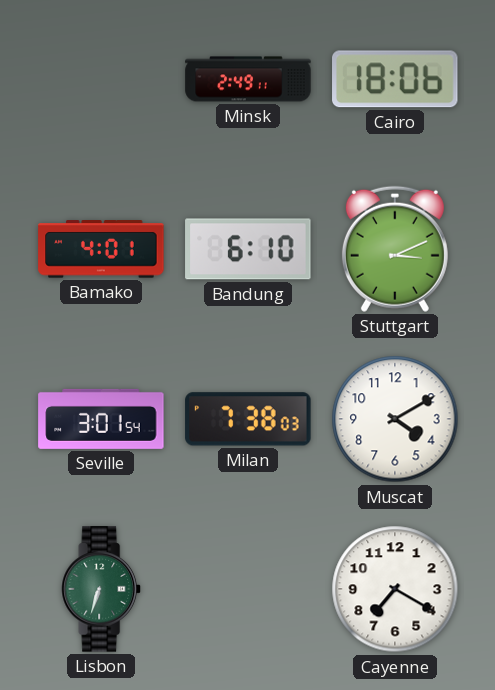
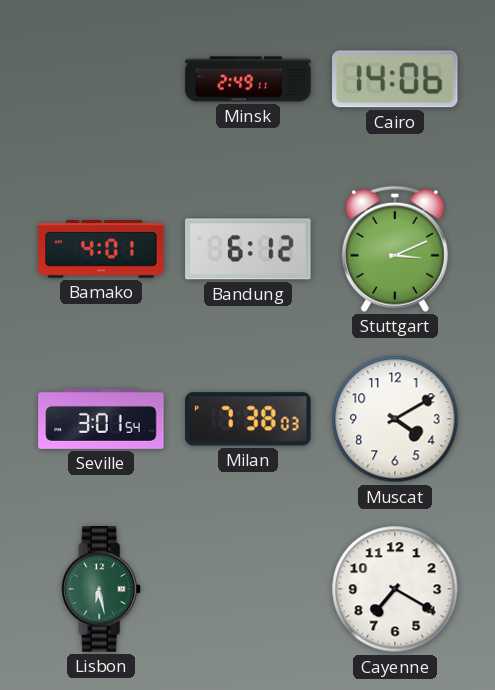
Cairo: 18:06 -> 14:06 (395, 79)
Bandung: 6:10 -> 6:12 (248, 249)
Lisbon: 6:33 -> 6:28 (101, 589)
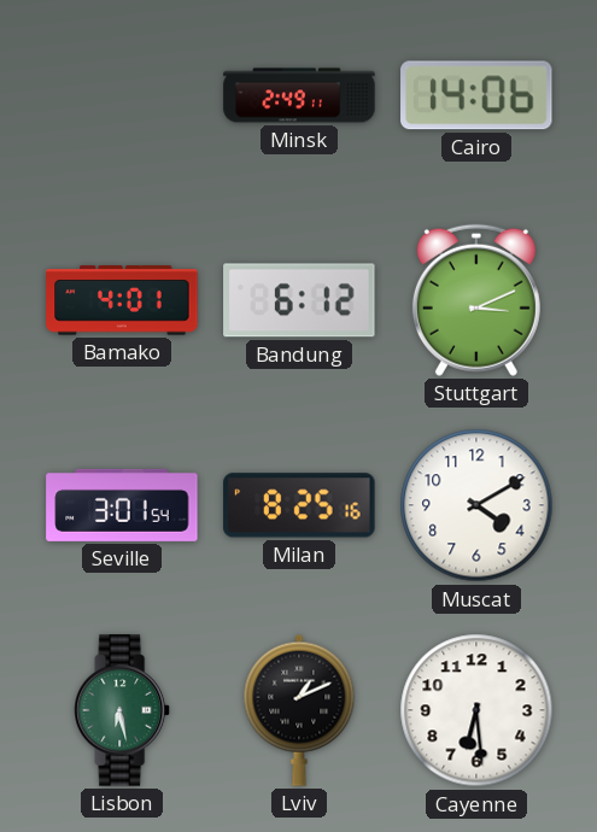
Milan: 7:38 -> 8:25 (299, 505)
Lviv: none -> 1:11 (299, 710)
Cayenne: 7:20 -> 6:29 (476, 710)
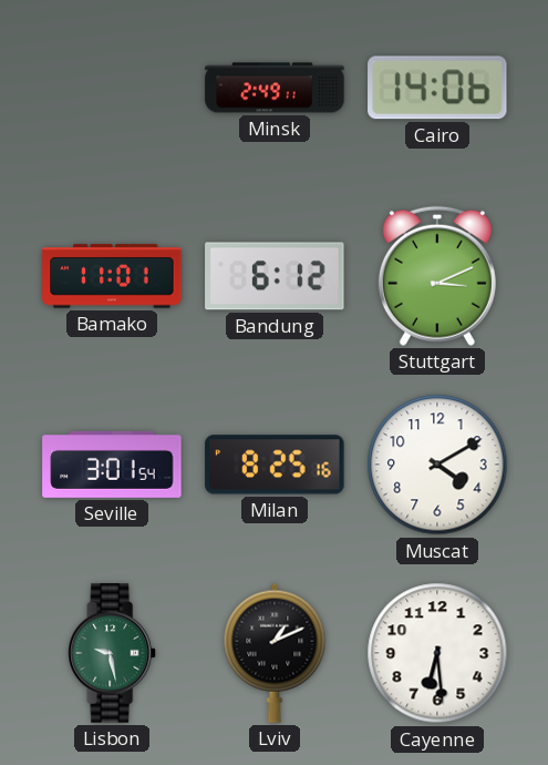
Bamako: 4:01 -> 11:01 (112, 276)
Lisbon: 6:28 -> 9:28 (112, 653)
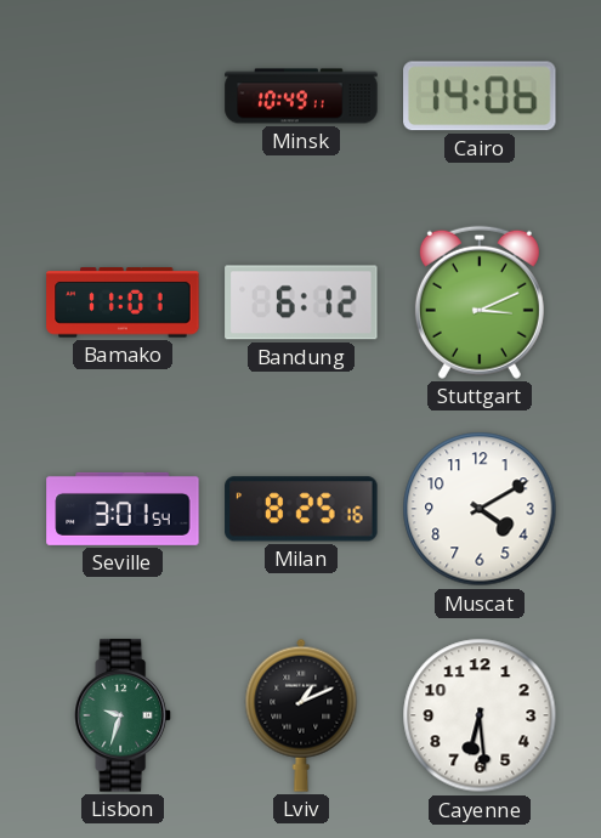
Minsk: 2:49 -> 10:49 (301, 96)
Lisbon: 9:28 -> 9:33 (123, 715)
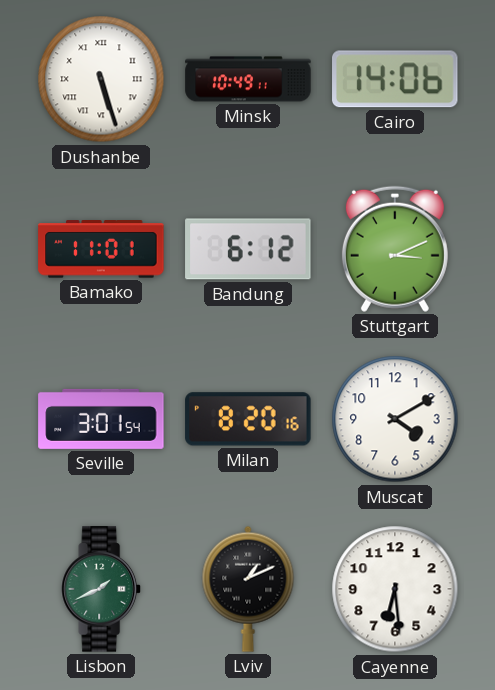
Dushanbe: none -> 5:27 (101, 79)
Milan: 8:25 -> 8:20 (248, 419)
Lisbon: 9:33 -> 1:41 (101, 589)
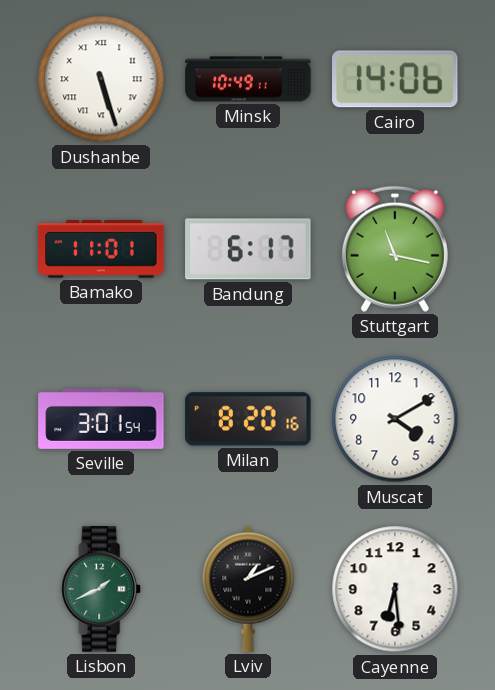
Bandung: 6:12 -> 6:17 (248, 249)
Stuttgart: 3:11 -> 11:17 (395, 249)
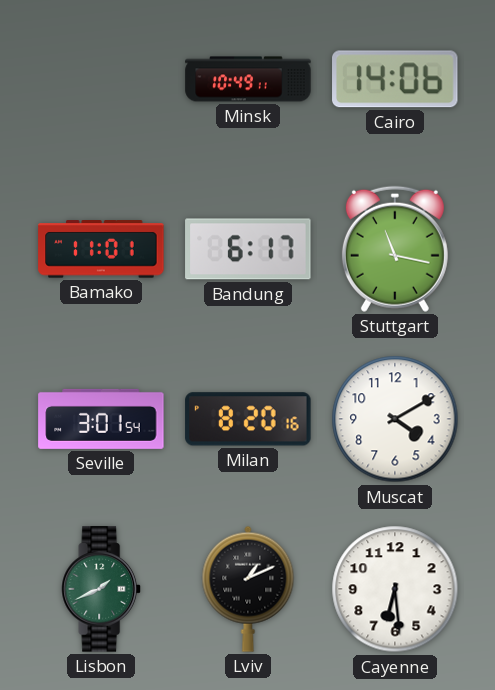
Dushanbe: 5:27 -> none (101, 79)
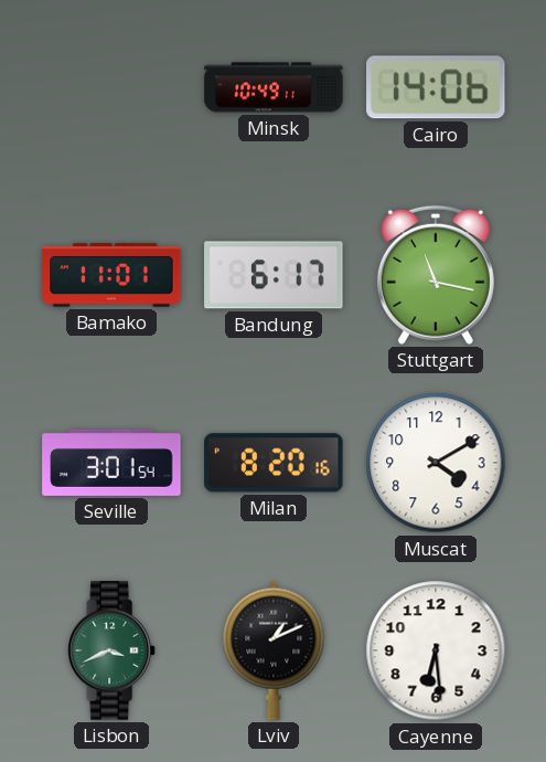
Lisbon: 1:41 -> 3:41 (111, 650)
